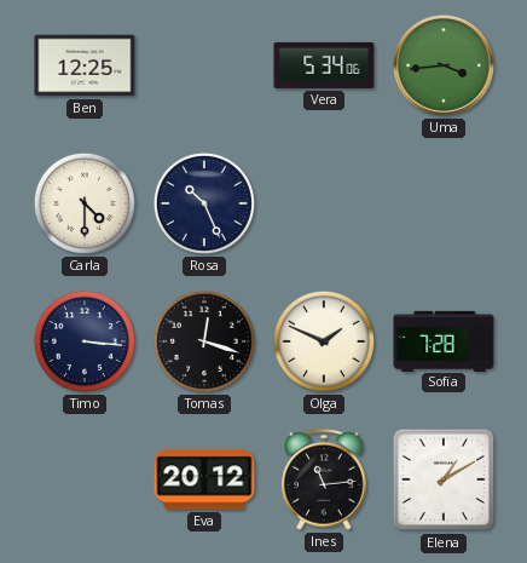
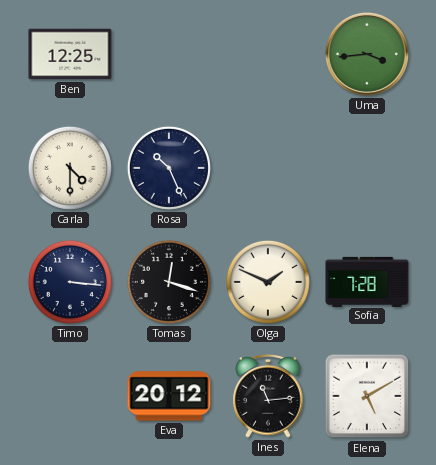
Vera: 5:34 -> none (324, 65)
Elena: 1:10 -> 5:10 (367, 396)
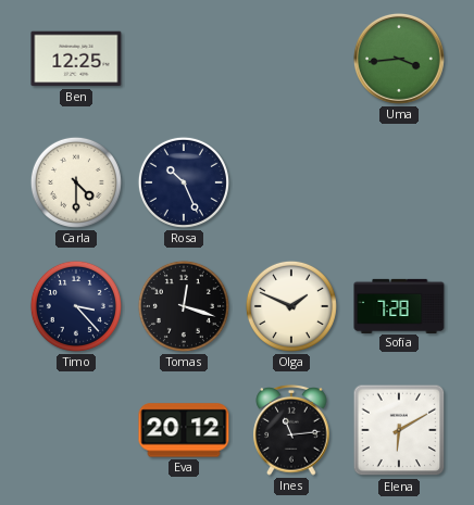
Timo: 3:16 -> 3:23 (76, 306)
Elena: 5:10 -> 6:10 (399, 430)
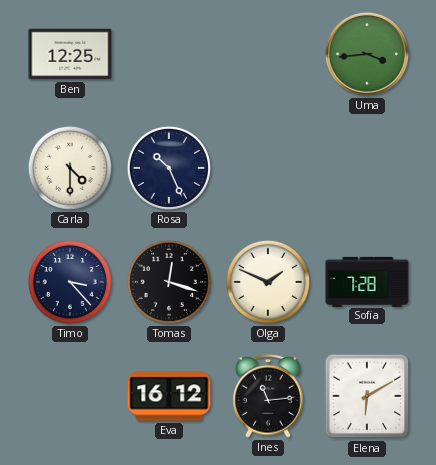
Eva: 20:12 -> 16:12 (169, 396)
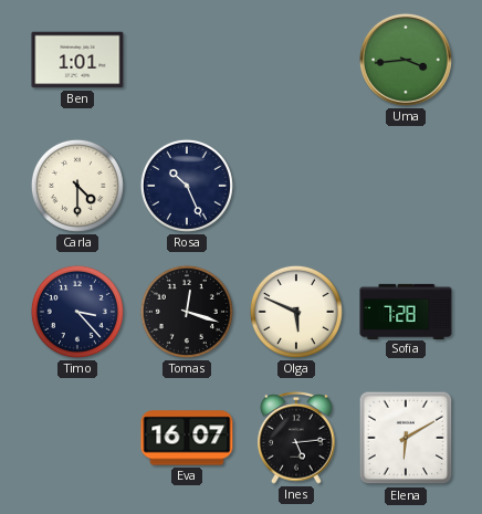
Ben: 12:25 -> 1:01 (77, 60)
Olga: 1:49 -> 5:49 (296, 312)
Eva: 16:12 -> 16:07 (187, 438)
Ines: 11:14 -> 5:14 (296, 439)
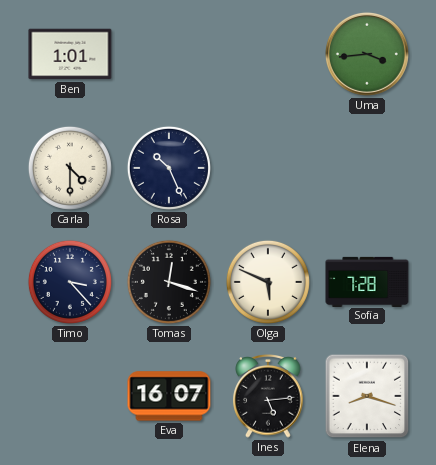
Elena: 6:10 -> 8:18 (367, 396)
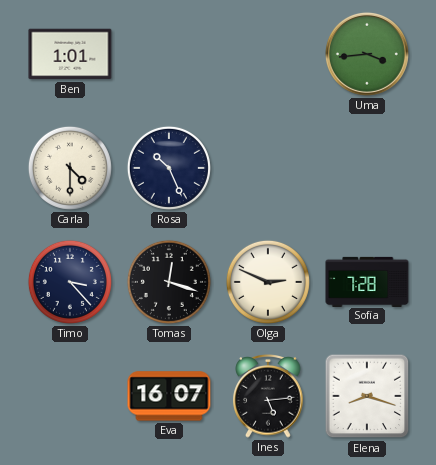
Olga: 5:49 -> 2:49 (268, 282)
